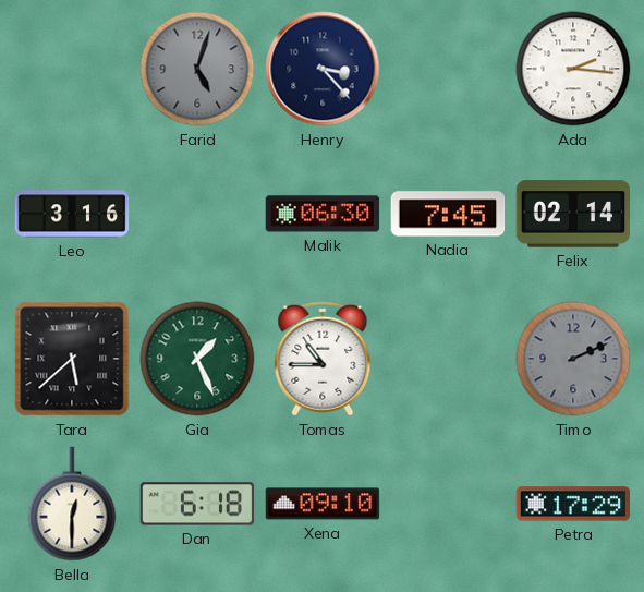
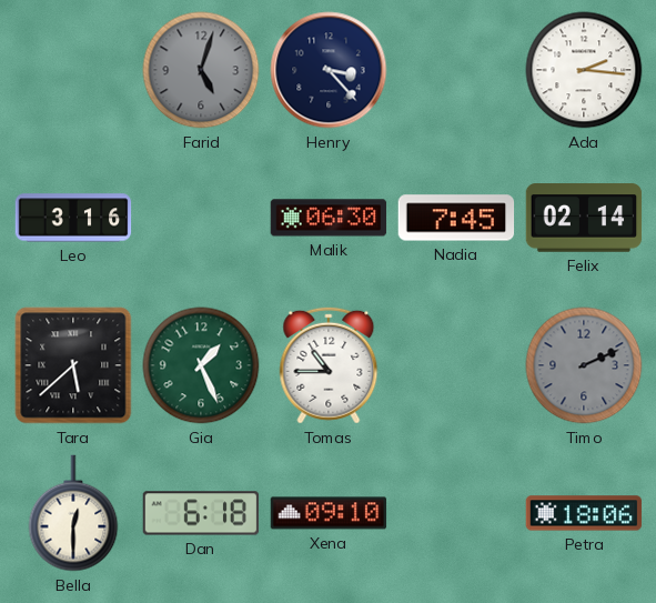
Petra: 17:29 -> 18:06 (584, 513)
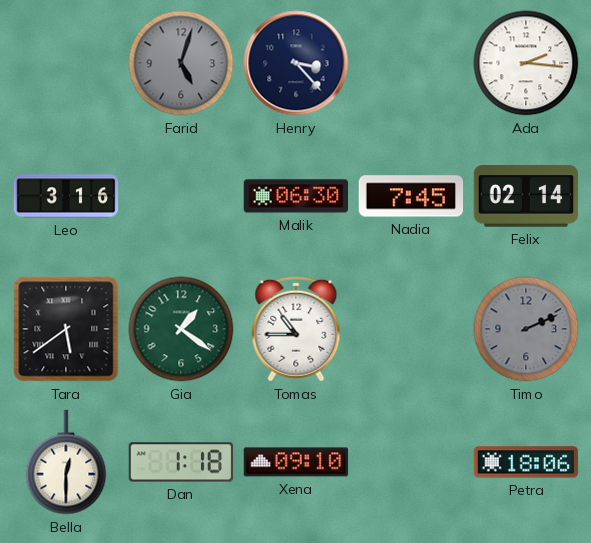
Tara: 5:38 -> 5:39 (66, 329)
Gia: 1:26 -> 1:21 (181, 329)
Dan: 6:18 -> 1:18 (181, 462)
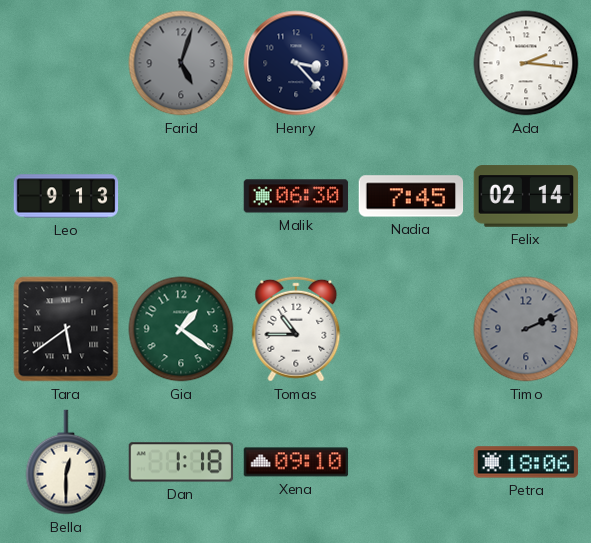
Leo: 3:16 -> 9:13 (66, 196)
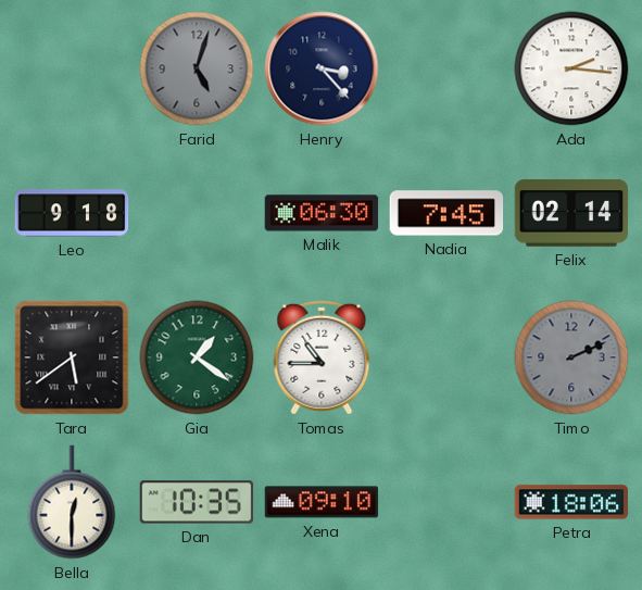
Leo: 9:13 -> 9:18 (72, 213)
Dan: 1:18 -> 10:35 (197, 502)
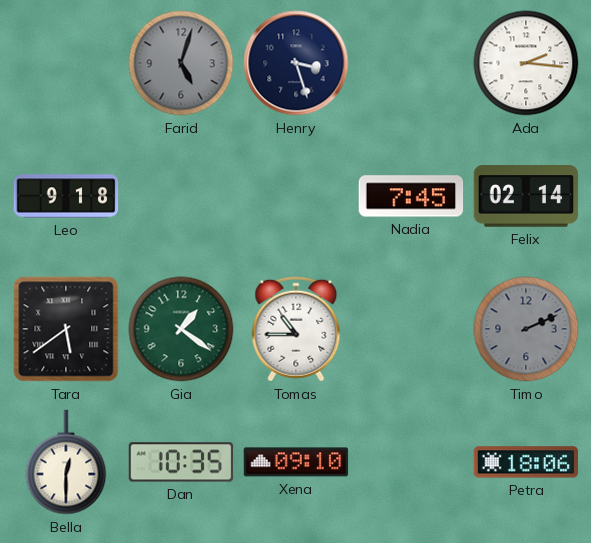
Henry: 3:23 -> 3:27 (296, 63)
Malik: 06:30 -> none (322, 213)
